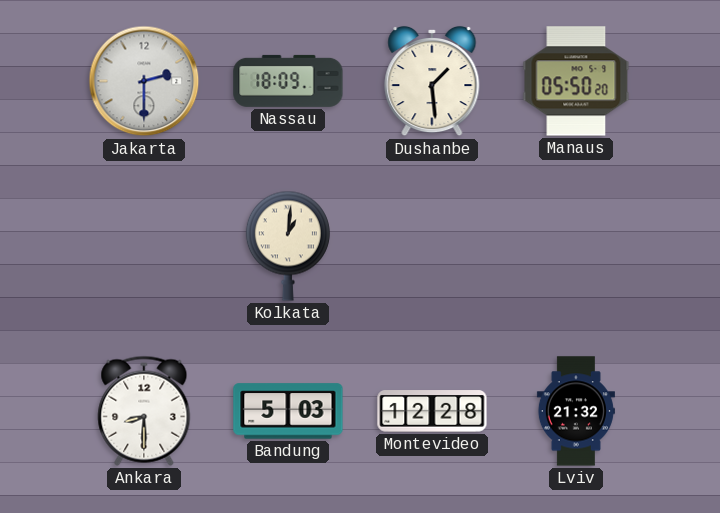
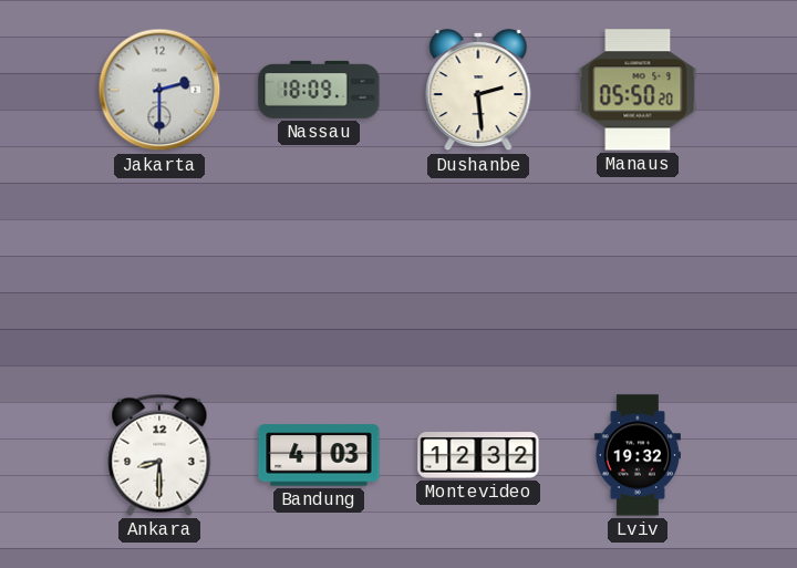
Dushanbe: 1:29 -> 2:29 (478, 90)
Kolkata: 1:01 -> none (288, 246)
Bandung: 5:03 -> 4:03 (319, 455)
Montevideo: 12:28 -> 12:32 (478, 455)
Lviv: 21:32 -> 19:32 (638, 455)
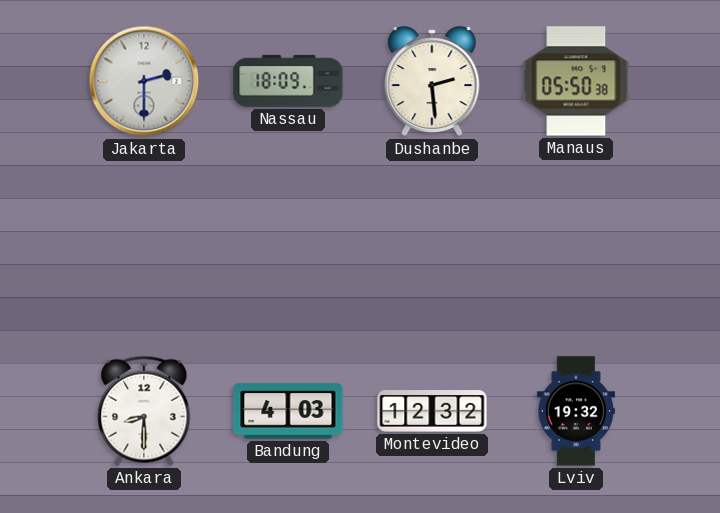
Manaus: 05:50:20 -> 05:50:38 (576, 81)
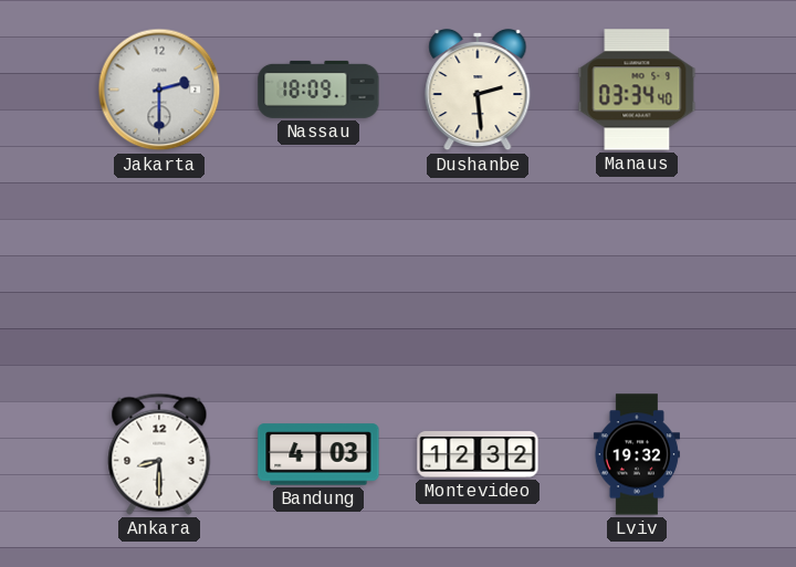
Manaus: 05:50 -> 03:34 (637, 90)
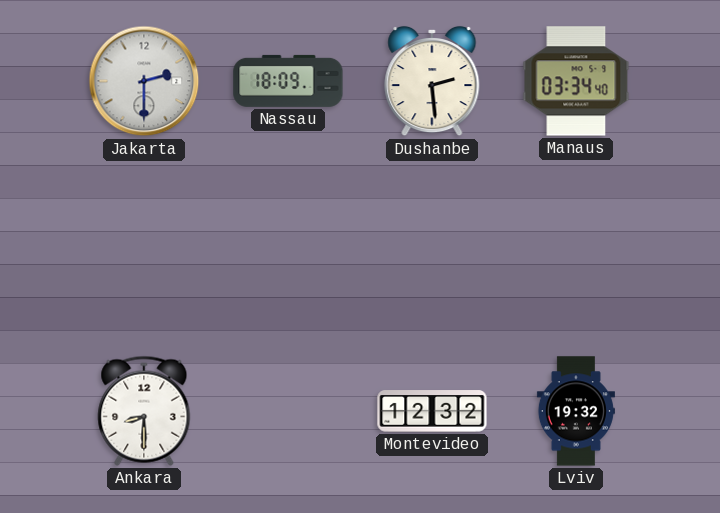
Bandung: 4:03 -> none (318, 454)
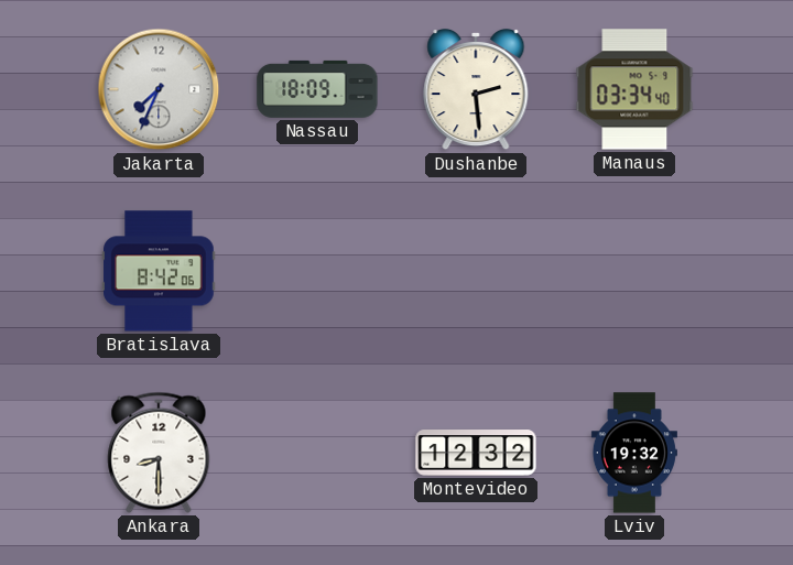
Jakarta: 2:30 -> 7:34 (159, 89)
Bratislava: none -> 8:42 (159, 271)
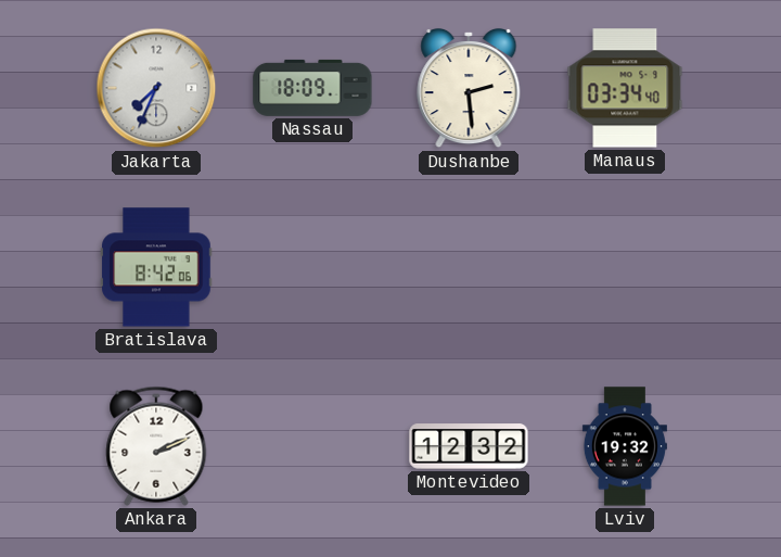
Ankara: 8:30 -> 2:11 (156, 446)
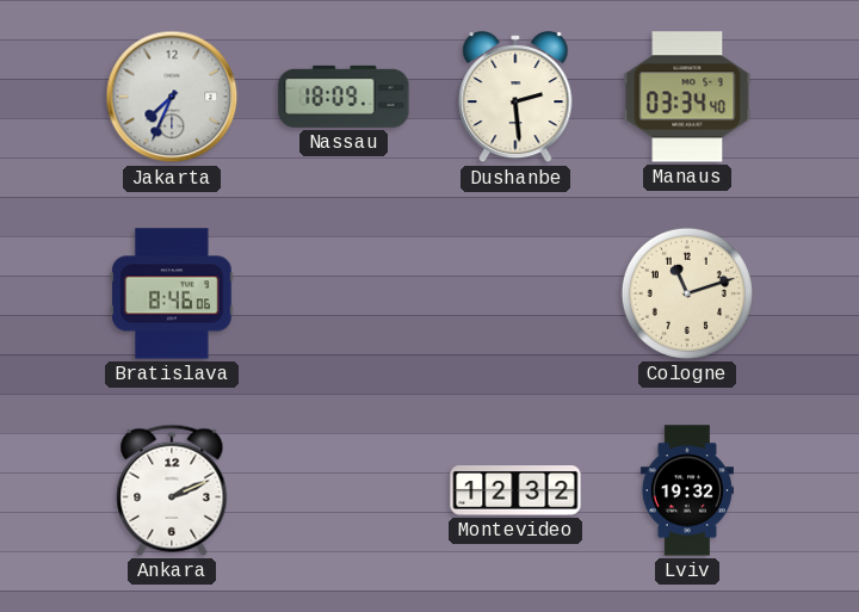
Bratislava: 8:42 -> 8:46 (172, 293)
Cologne: none -> 11:12 (687, 293)
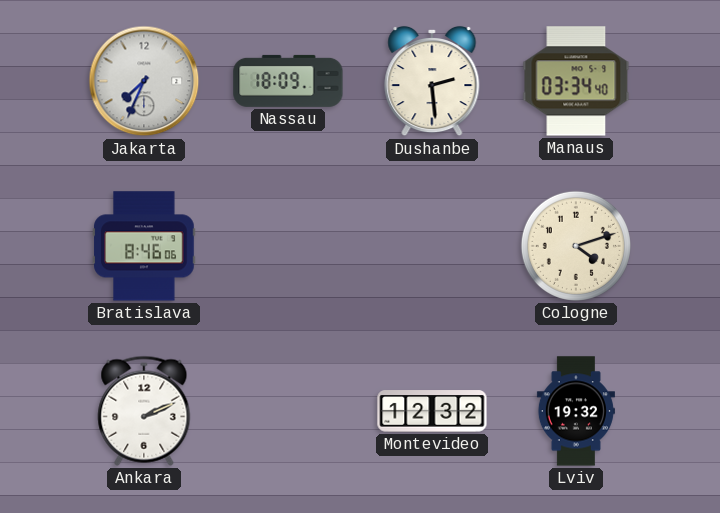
Cologne: 11:12 -> 4:12 (576, 246)
